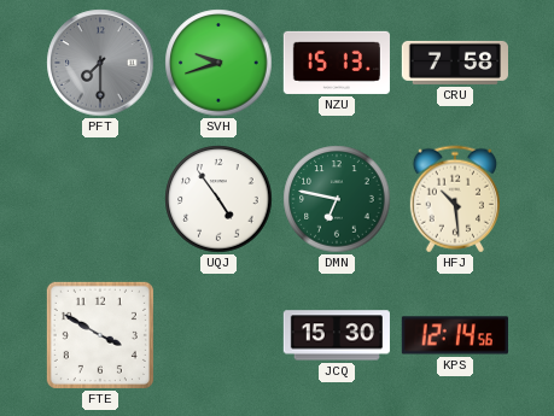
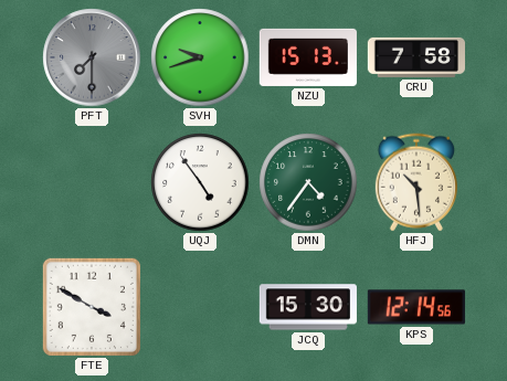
DMN: 6:47 -> 4:36 (308, 182)
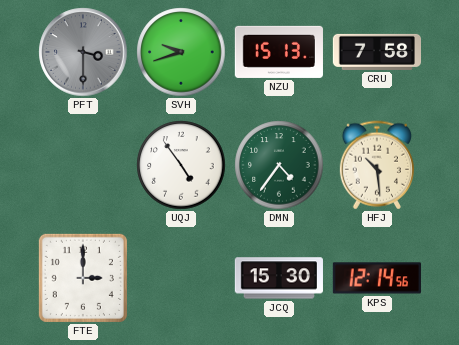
PFT: 7:30 -> 3:30 (83, 52)
FTE: 3:50 -> 3:00 (83, 278)
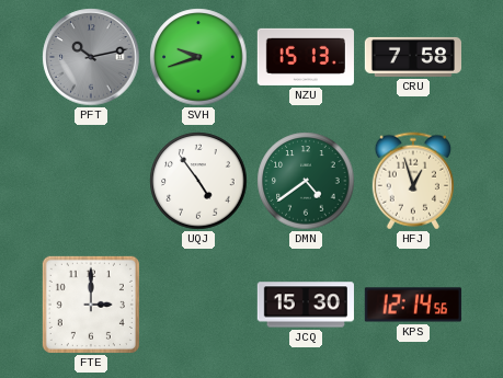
PFT: 3:30 -> 10:13 (91, 57)
DMN: 4:36 -> 4:39 (306, 181)
HFJ: 10:29 -> 12:57 (413, 181)
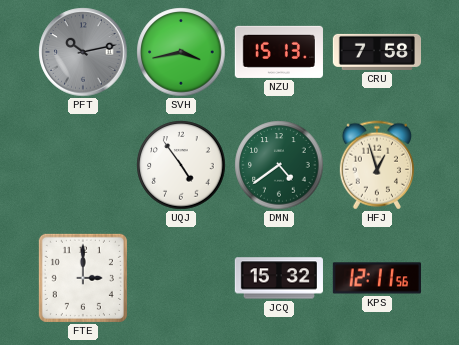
SVH: 9:42 -> 3:43 (181, 52)
JCQ: 15:30 -> 15:32 (279, 278)
KPS: 12:14 -> 12:11 (377, 278)
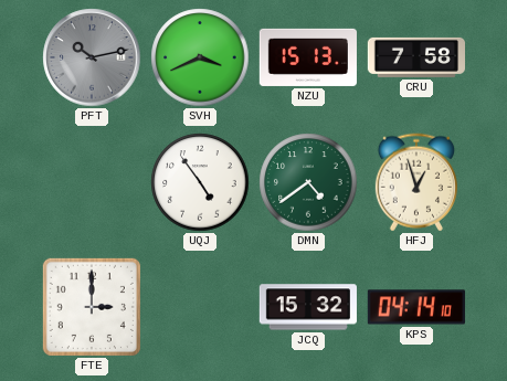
SVH: 3:43 -> 3:41 (200, 57)
KPS: 12:11 -> 04:14 (416, 307)
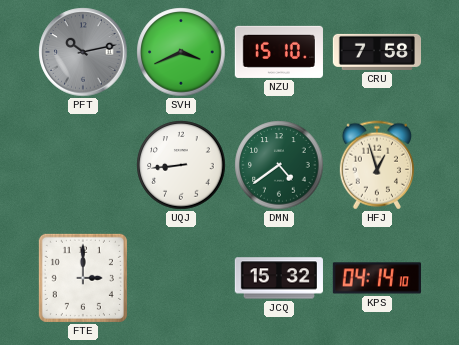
NZU: 15:13 -> 15:10 (279, 52)
UQJ: 4:54 -> 8:44 (181, 165)
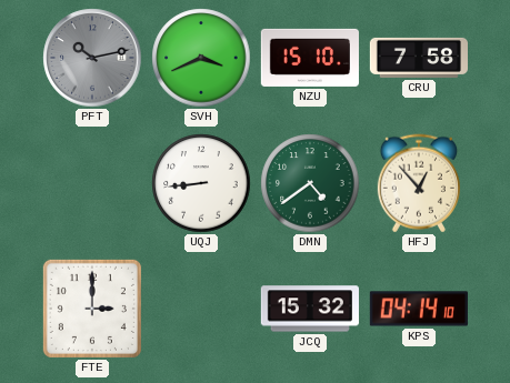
HFJ: 12:57 -> 12:53 (419, 183)
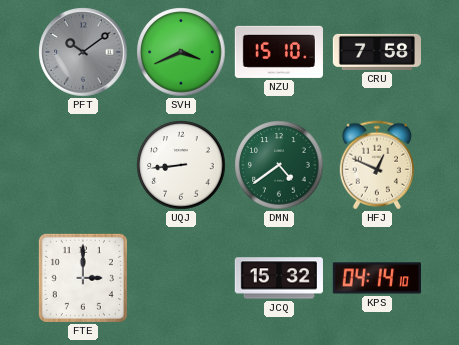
PFT: 10:13 -> 10:09 (83, 52)
HFJ: 12:53 -> 12:49 (377, 165)
